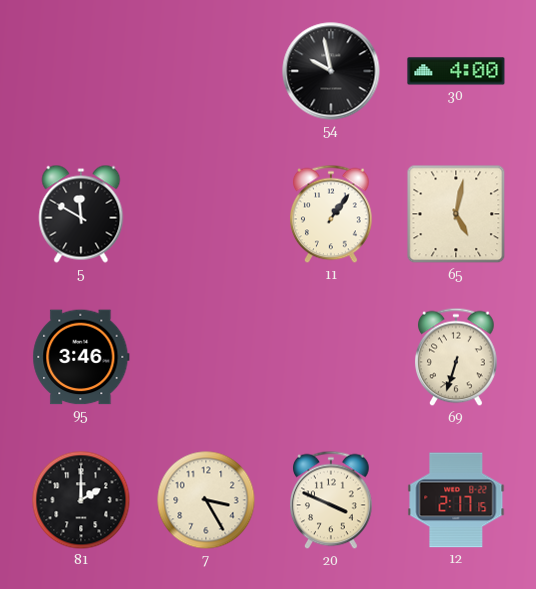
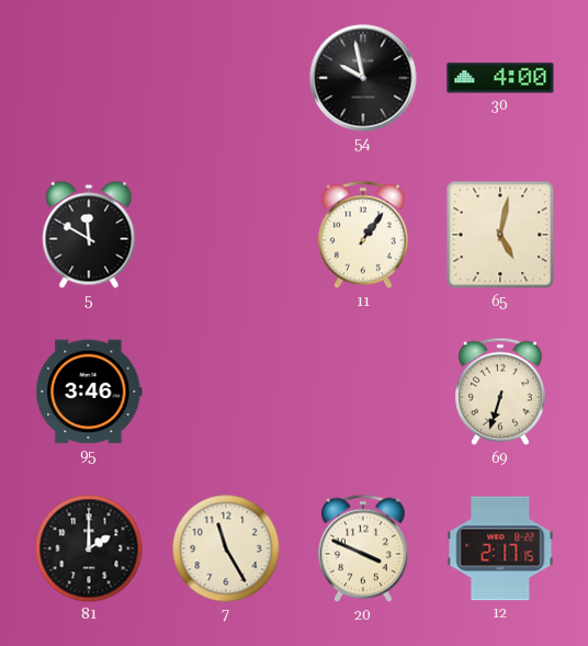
7: 3:25 -> 11:25 (226, 548)
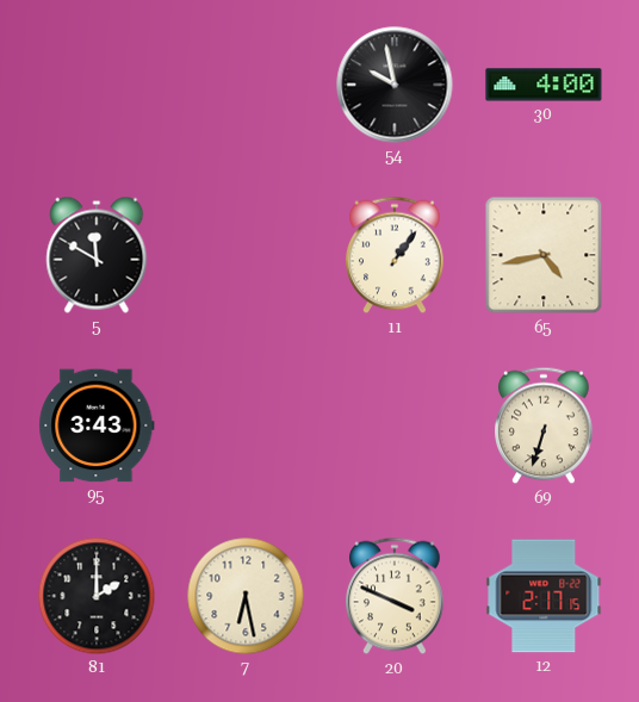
65: 5:02 -> 4:43 (544, 255)
95: 3:46 -> 3:43 (97, 425)
7: 11:25 -> 6:28 (246, 596)
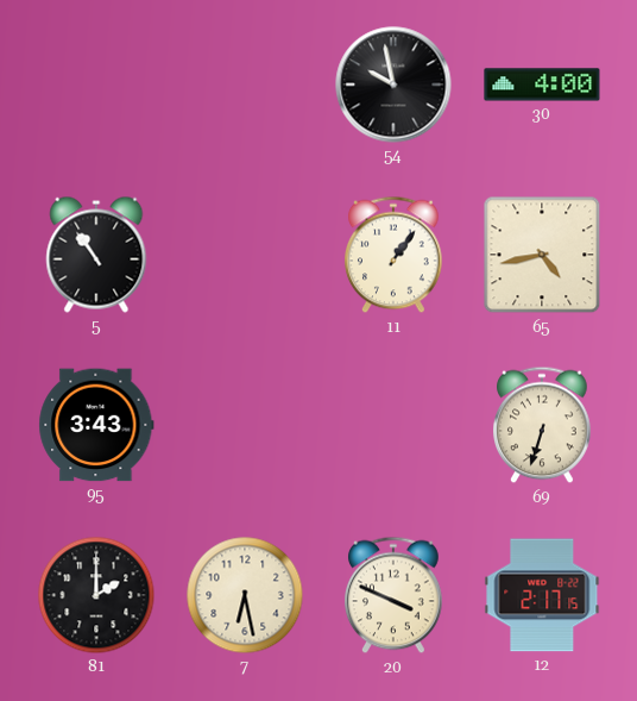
5: 11:50 -> 10:54 (96, 255)
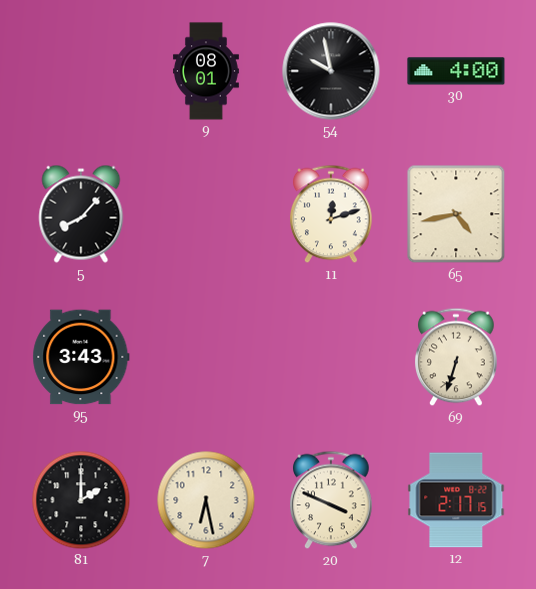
9: none -> 08:01 (207, 71)
5: 10:54 -> 8:07 (81, 214)
11: 1:06 -> 12:12 (332, 214)
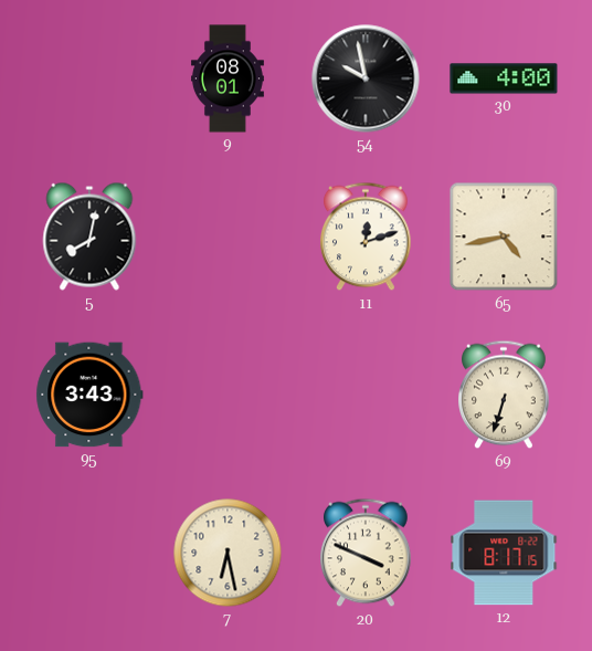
5: 8:07 -> 8:02 (89, 237)
81: 2:00 -> none (81, 500)
12: 2:17 -> 8:17 (504, 553)
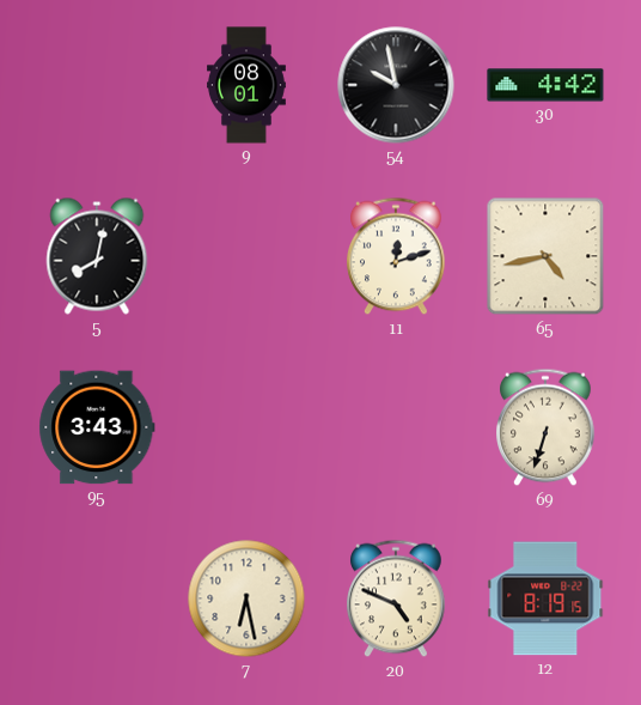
30: 4:00 -> 4:42 (545, 85)
20: 3:49 -> 4:49 (397, 598)
12: 8:17 -> 8:19 (545, 598)
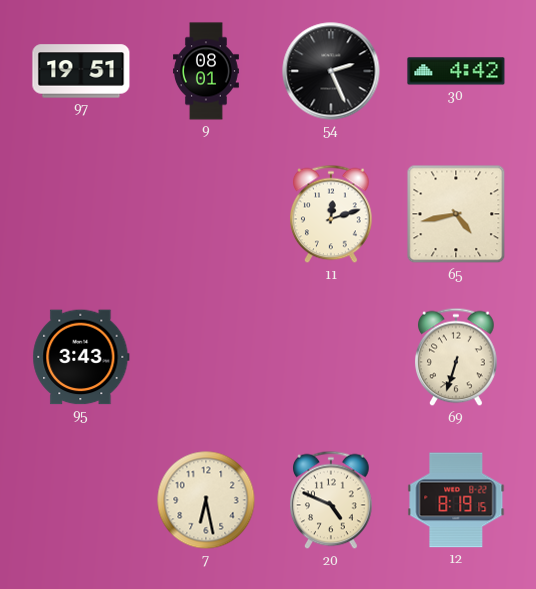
97: none -> 19:51 (81, 71)
54: 9:58 -> 2:26 (331, 71)
5: 8:02 -> none (97, 256)
